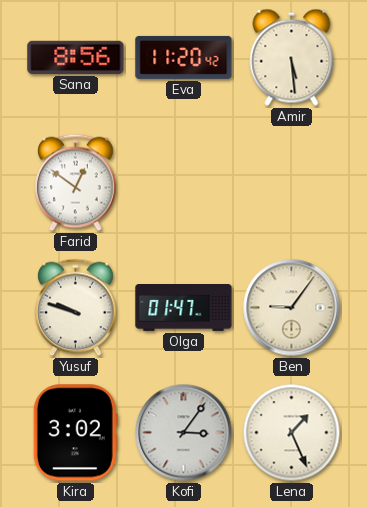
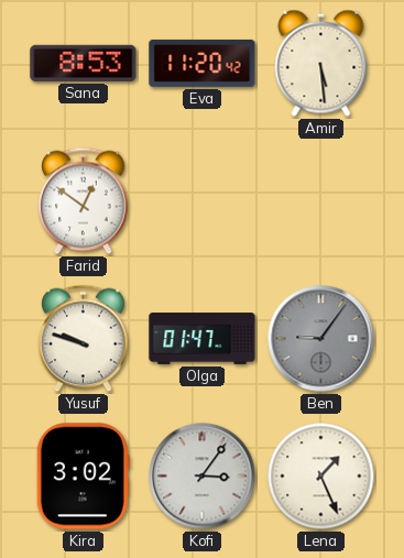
Sana: 8:56 -> 8:53 (84, 63)
Ben dial: cream -> grey (321, 339)
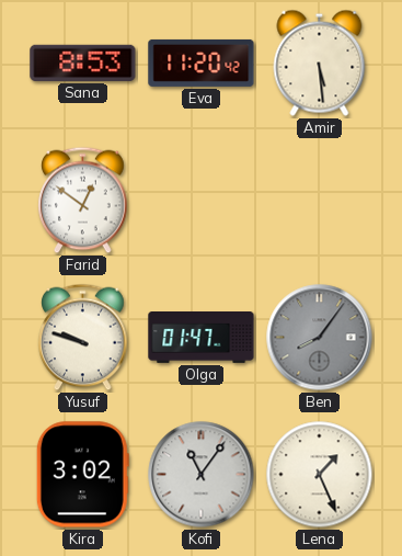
Ben: 9:06 -> 8:06 (320, 338)
Kofi: 3:06 -> 11:06 (202, 475)
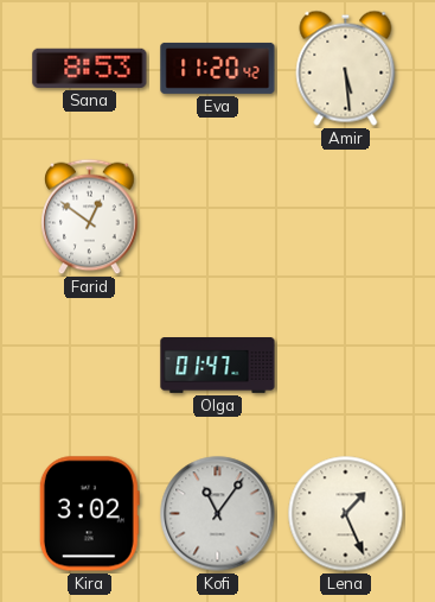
Yusuf: 9:48 -> none (83, 338)
Ben: 8:06 -> none (320, 338)
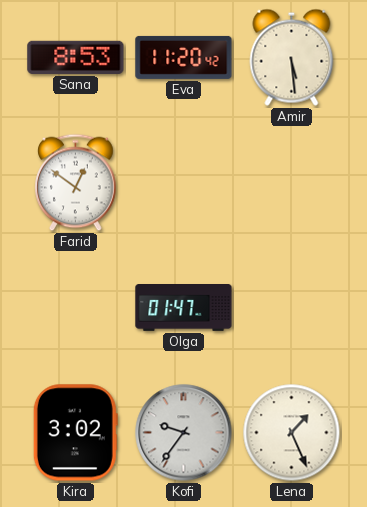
Kofi: 11:06 -> 9:36 (184, 433)
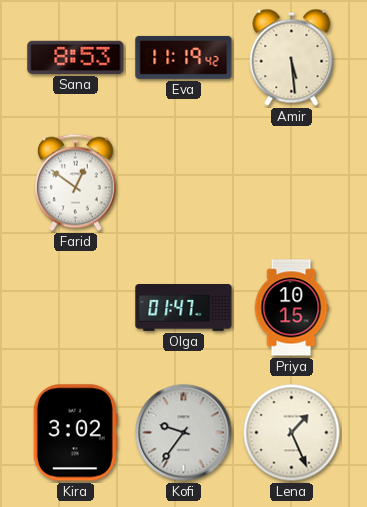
Eva: 11:20 -> 11:19 (184, 57)
Priya: none -> 10:15 (291, 308)
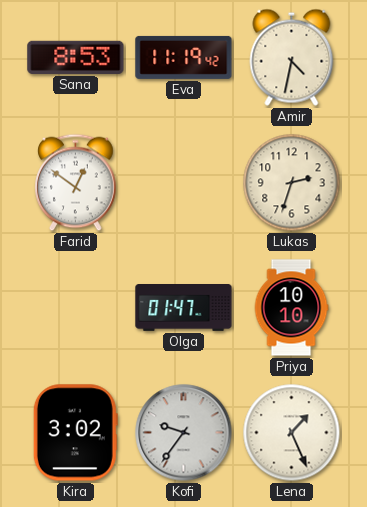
Amir: 5:29 -> 4:32 (292, 57)
Lukas: none -> 2:33 (292, 183)
Priya: 10:15 -> 10:10 (291, 308)
